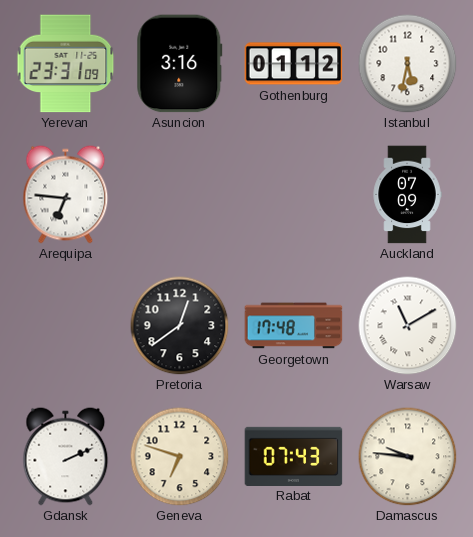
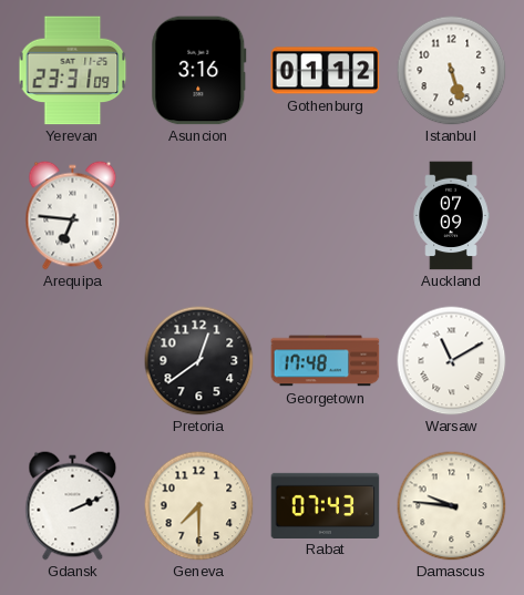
Istanbul: 5:32 -> 5:27 (452, 71)
Geneva: 6:48 -> 7:30 (199, 506)
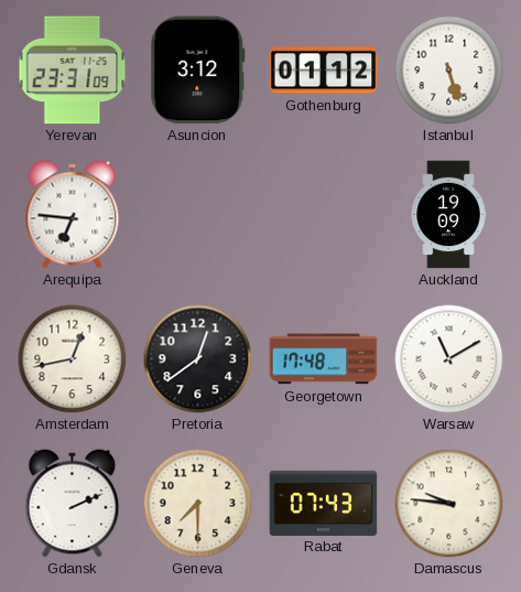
Asuncion: 3:16 -> 3:12 (198, 71)
Auckland: 07:09 -> 19:09 (448, 215)
Amsterdam: none -> 12:43 (73, 359)
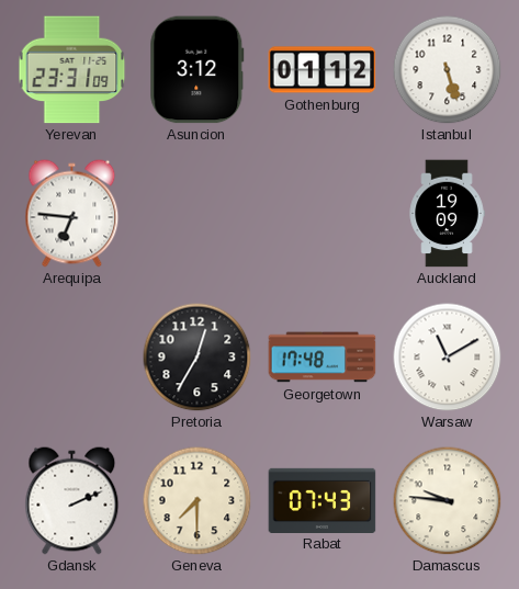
Amsterdam: 12:43 -> none (73, 359)
Pretoria: 12:39 -> 12:35 (198, 358)
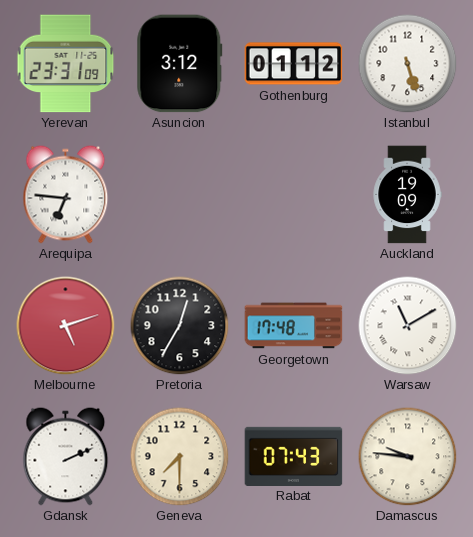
Melbourne: none -> 5:12 (66, 326)
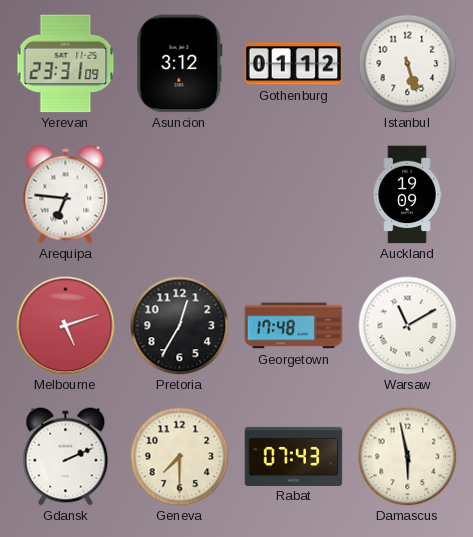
Damascus: 9:46 -> 5:58 (408, 457)
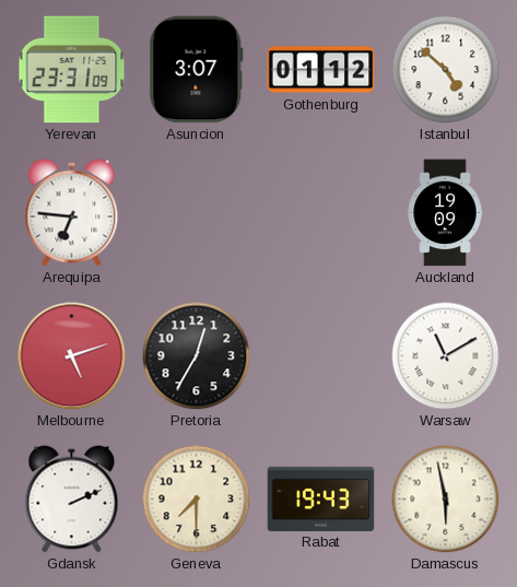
Asuncion: 3:12 -> 3:07 (197, 70)
Istanbul: 5:27 -> 4:52 (446, 70)
Georgetown: 17:48 -> none (294, 326)
Rabat: 07:43 -> 19:43 (321, 498)
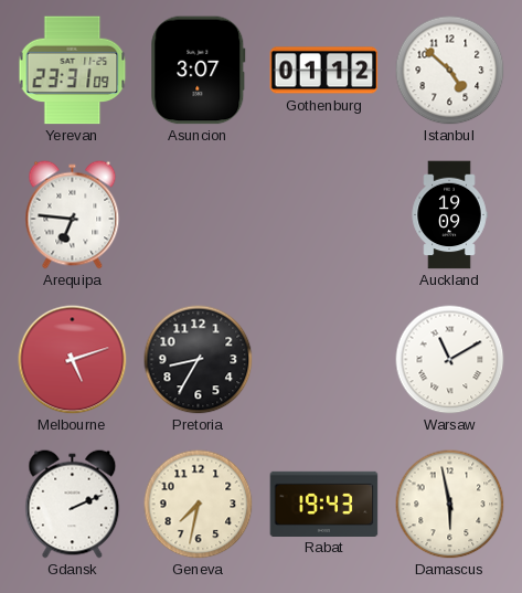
Pretoria: 12:35 -> 8:35 (199, 360)
Geneva: 7:30 -> 7:32 (199, 505)
